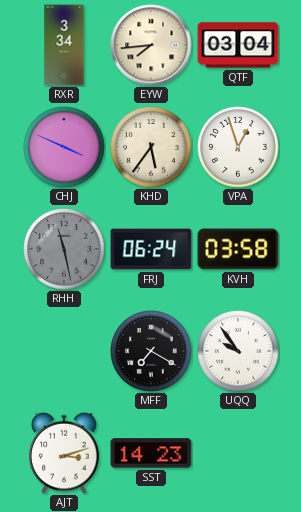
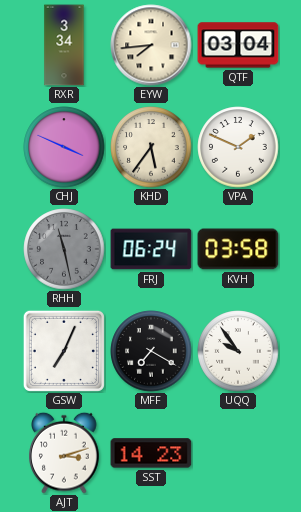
VPA: 12:57 -> 1:49 (238, 147)
GSW: none -> 7:04 (64, 351)
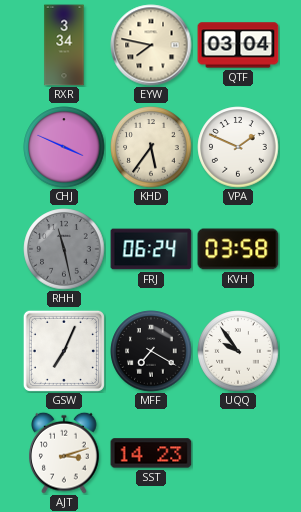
EYW: 7:44 -> 7:47 (151, 45)
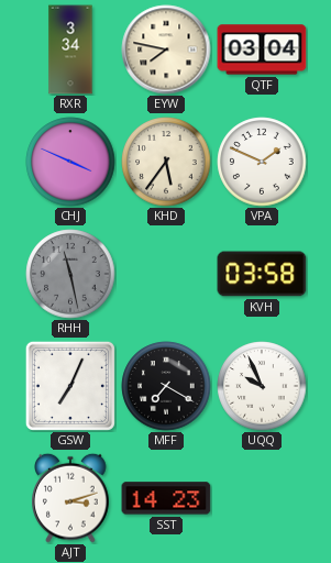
FRJ: 06:24 -> none (151, 249)
UQQ: 9:54 -> 9:56 (262, 386)
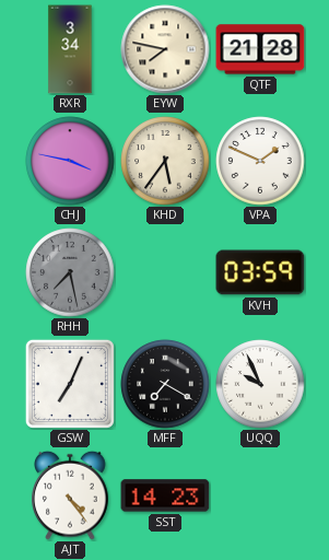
QTF: 03:04 -> 21:28 (260, 49)
CHJ: 3:49 -> 3:47 (70, 161)
RHH: 11:28 -> 7:28 (70, 272)
KVH: 03:58 -> 03:59 (260, 272)
AJT: 3:12 -> 4:24 (70, 495)
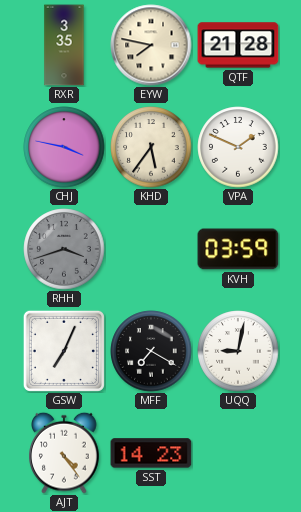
RXR: 3:34 -> 3:35 (64, 45)
RHH: 7:28 -> 3:42 (64, 249)
UQQ: 9:56 -> 9:02 (238, 351)
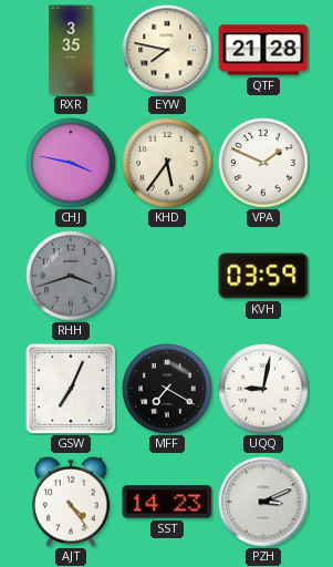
PZH: none -> 3:11 (263, 502)
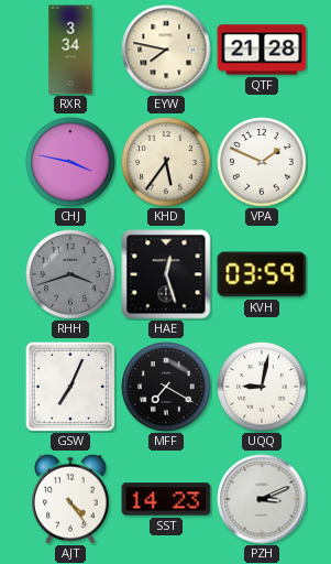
RXR: 3:35 -> 3:34 (70, 50)
HAE: none -> 12:27 (166, 274)
